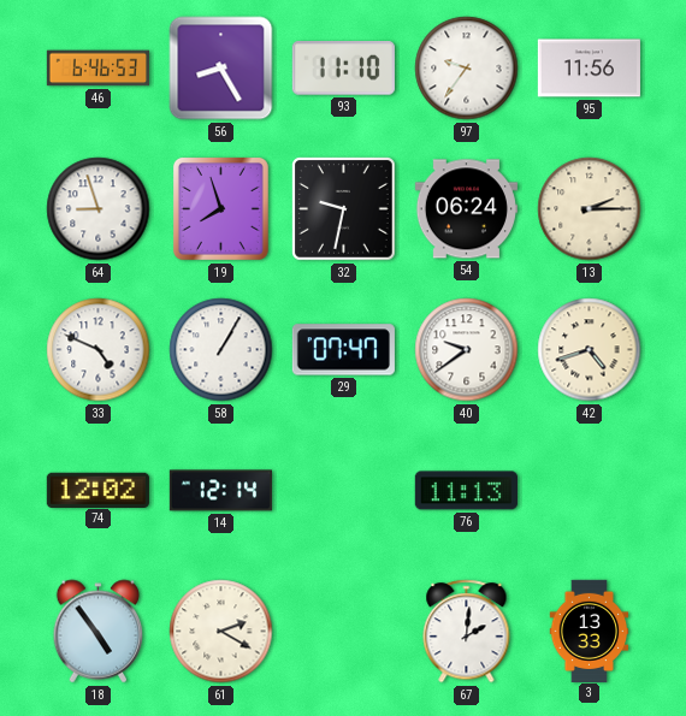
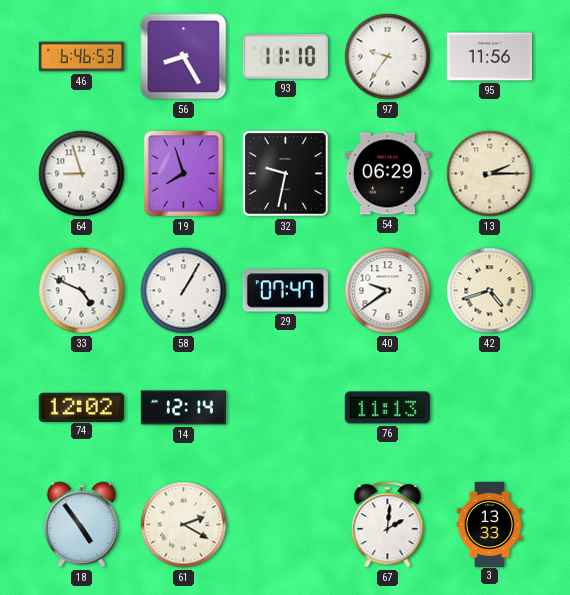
54: 06:24 -> 06:29 (387, 174)
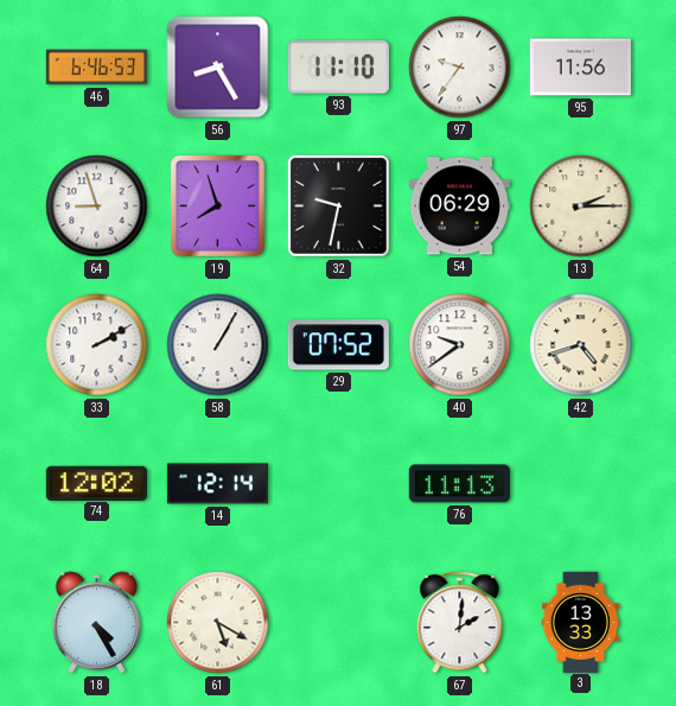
33: 4:49 -> 2:10 (97, 345)
29: 07:47 -> 07:52 (338, 345)
18: 4:54 -> 4:25 (97, 623)
61: 2:20 -> 5:20 (218, 623)
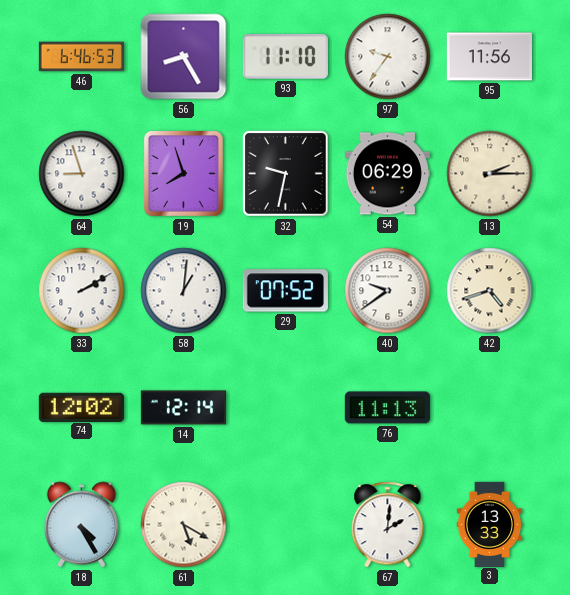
58: 1:05 -> 1:01 (184, 291)
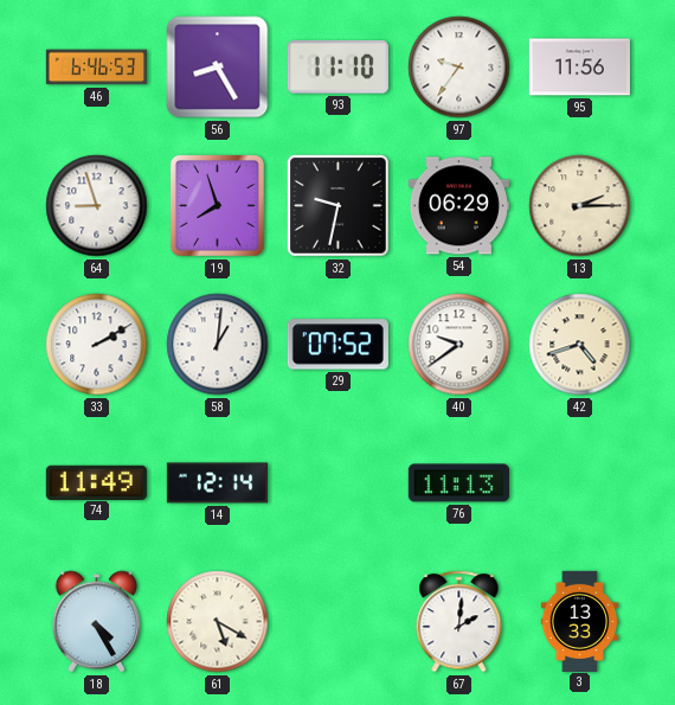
74: 12:02 -> 11:49 (96, 482)
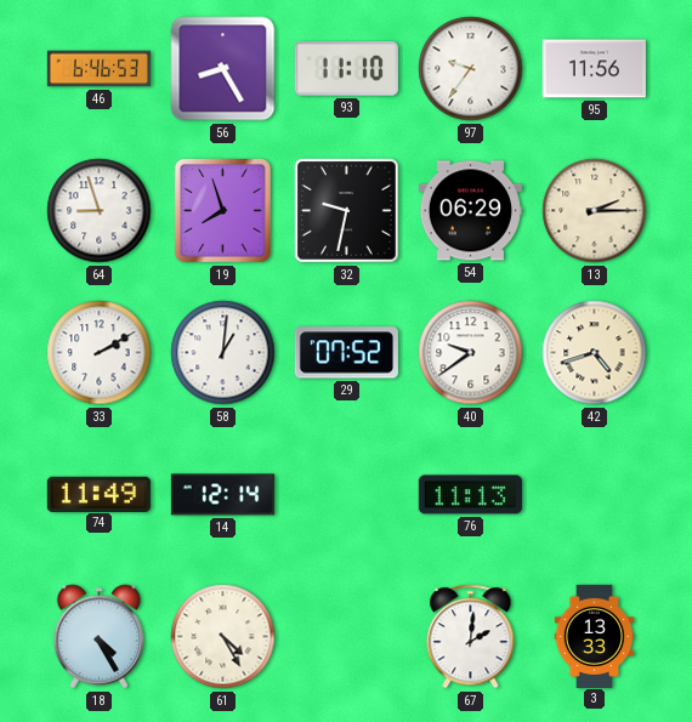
61: 5:20 -> 4:25 (223, 637)
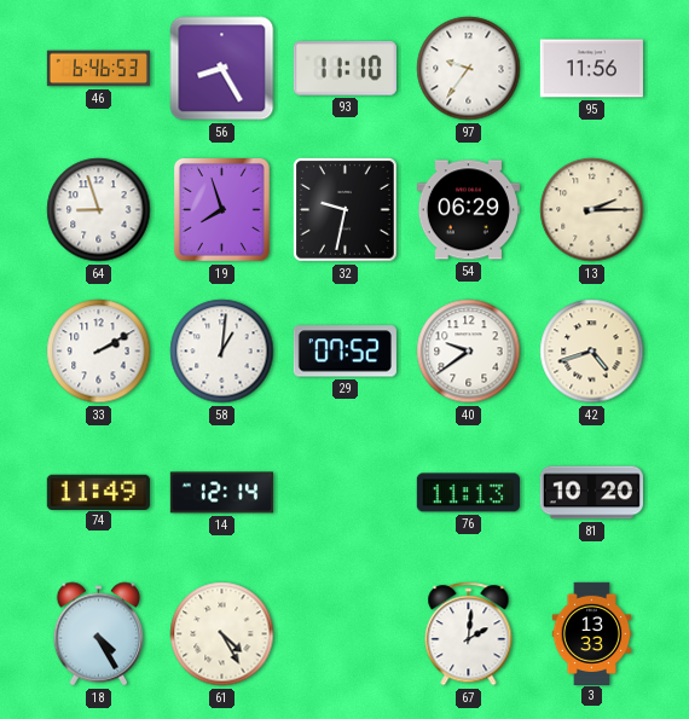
81: none -> 10:20 (591, 493)
